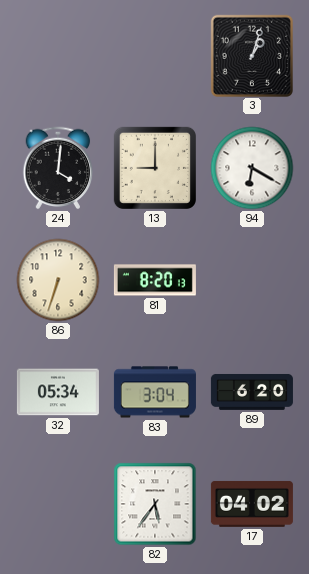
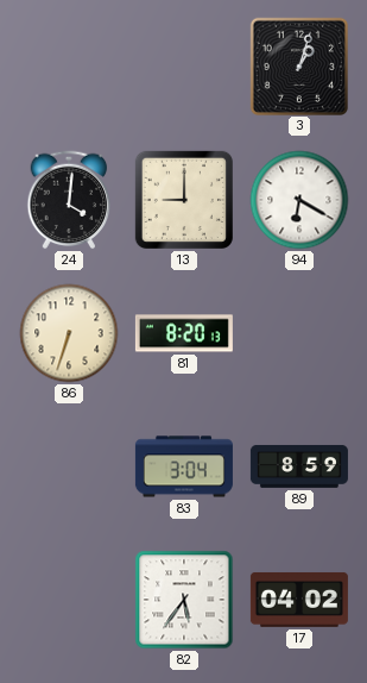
32: 05:34 -> none (58, 392)
89: 6:20 -> 8:59 (299, 466)
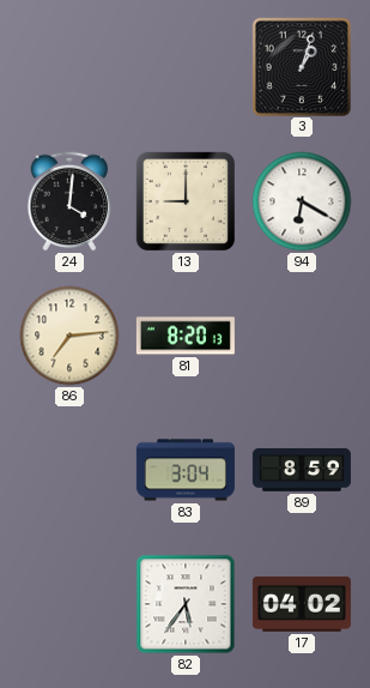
86: 6:33 -> 7:14 (69, 336)
